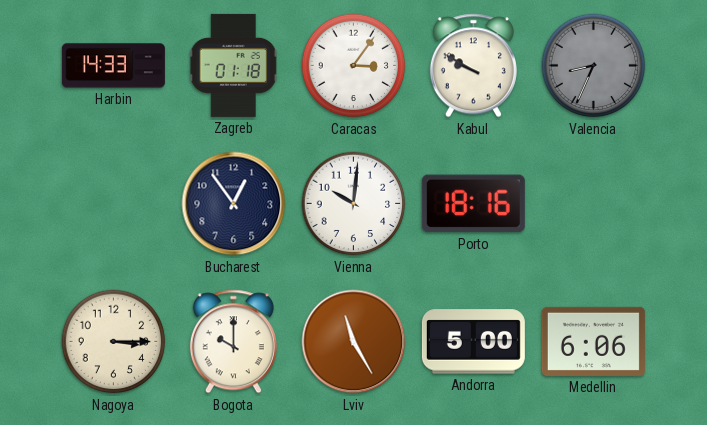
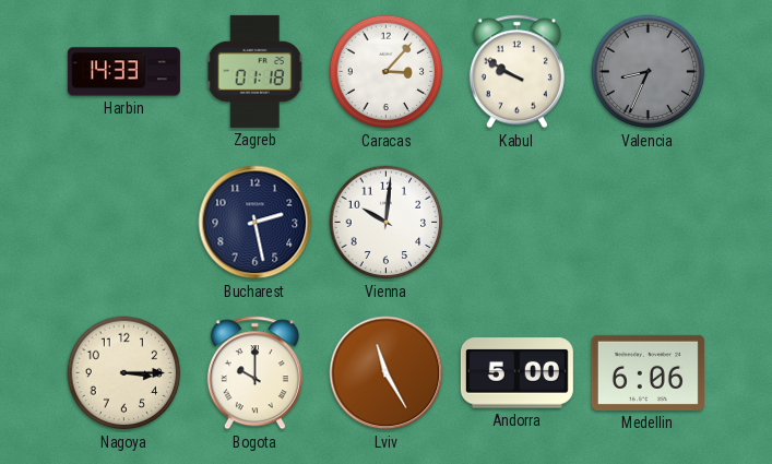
Caracas: 3:06 -> 3:07 (387, 72)
Bucharest: 12:54 -> 2:28 (256, 223)
Porto: 18:16 -> none (473, 204)
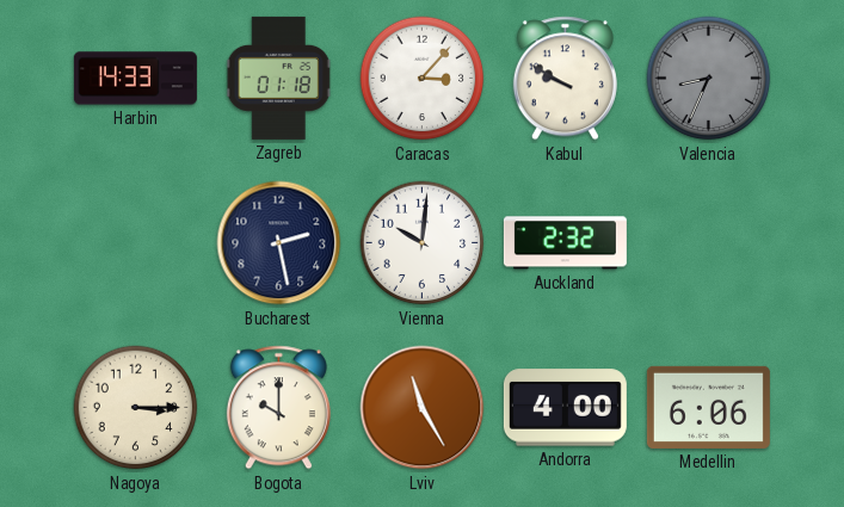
Auckland: none -> 2:32 (565, 243)
Andorra: 5:00 -> 4:00 (565, 408)
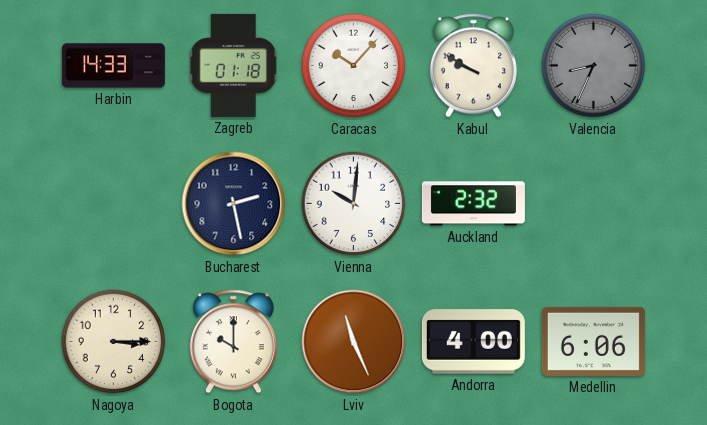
Caracas: 3:07 -> 10:07 (354, 66)
Lviv: 11:25 -> 11:26 (354, 342)
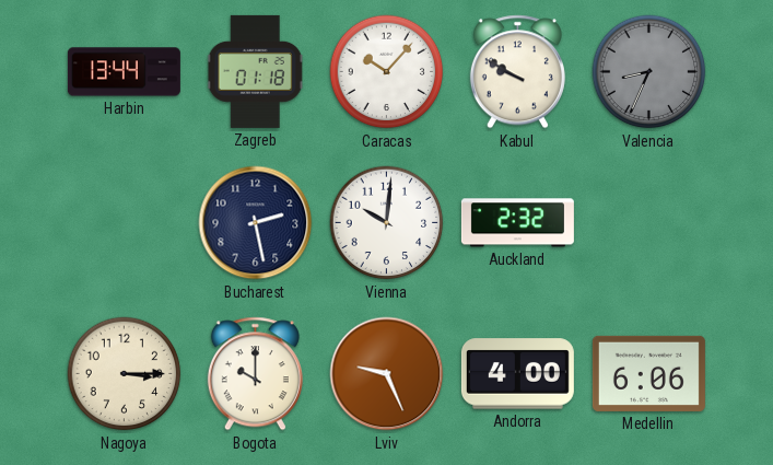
Harbin: 14:33 -> 13:44 (124, 72)
Lviv: 11:26 -> 9:26 (387, 374)
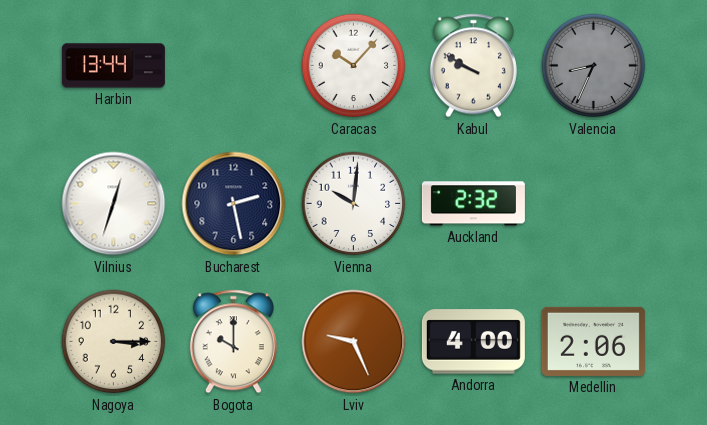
Zagreb: 01:18 -> none (256, 71)
Vilnius: none -> 12:33 (114, 204)
Medellin: 6:06 -> 2:06 (593, 341)
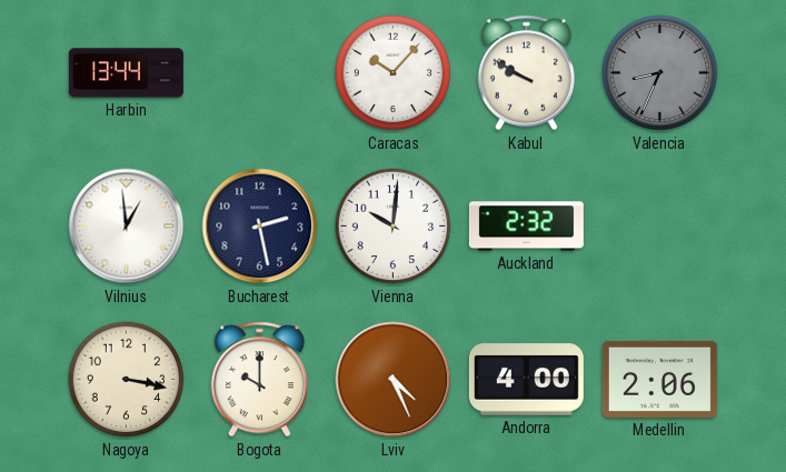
Vilnius: 12:33 -> 12:59 (127, 227)
Nagoya: 3:15 -> 3:17 (127, 380)
Lviv: 9:26 -> 4:26 (394, 380)
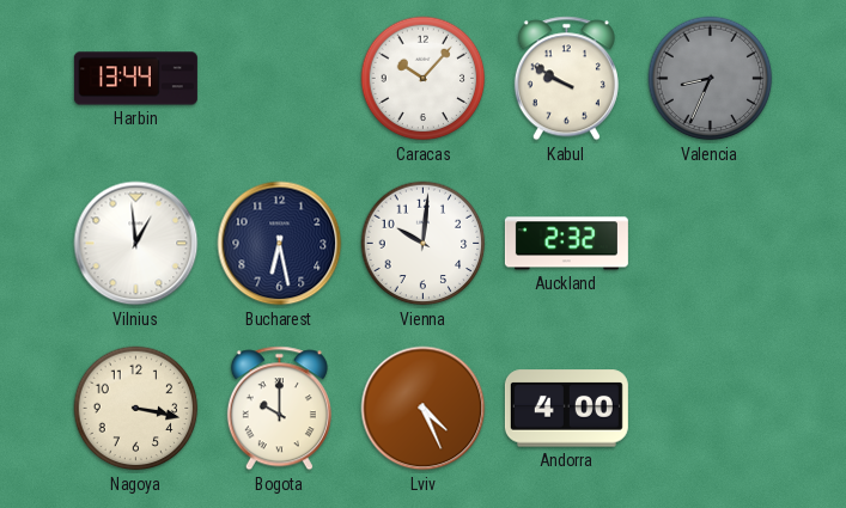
Bucharest: 2:28 -> 6:28 (280, 244)
Medellin: 2:06 -> none (659, 379)
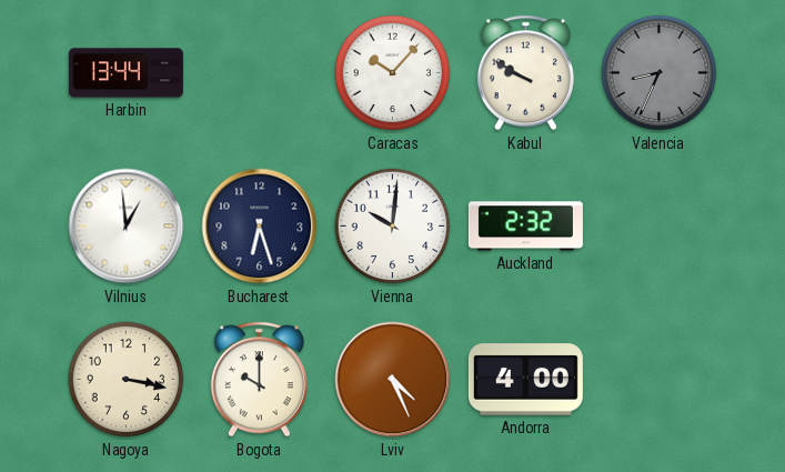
Bucharest: 6:28 -> 6:27 (260, 227)
